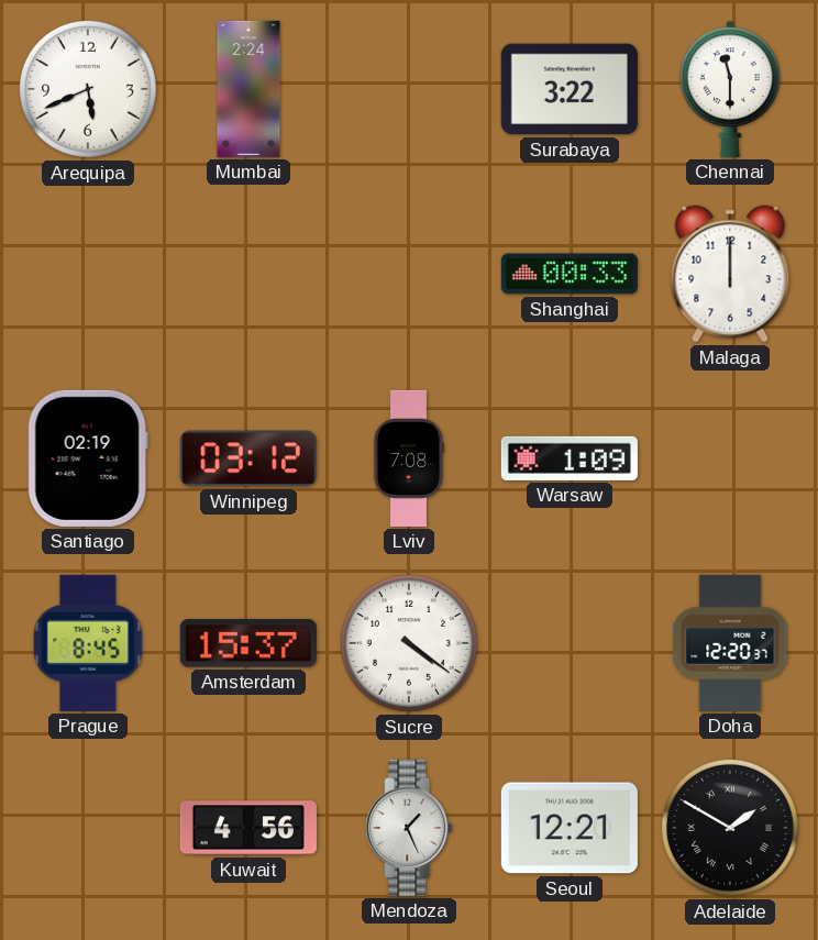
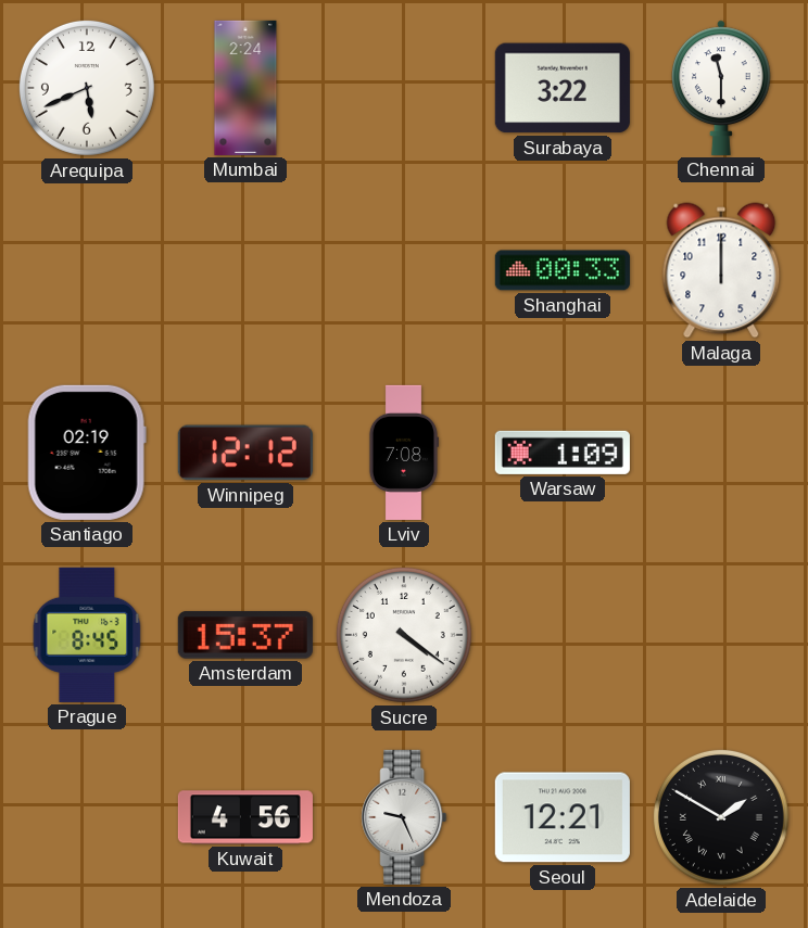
Winnipeg: 03:12 -> 12:12 (245, 453)
Doha: 12:20 -> none (730, 643)
Mendoza: 1:26 -> 9:26 (404, 817)
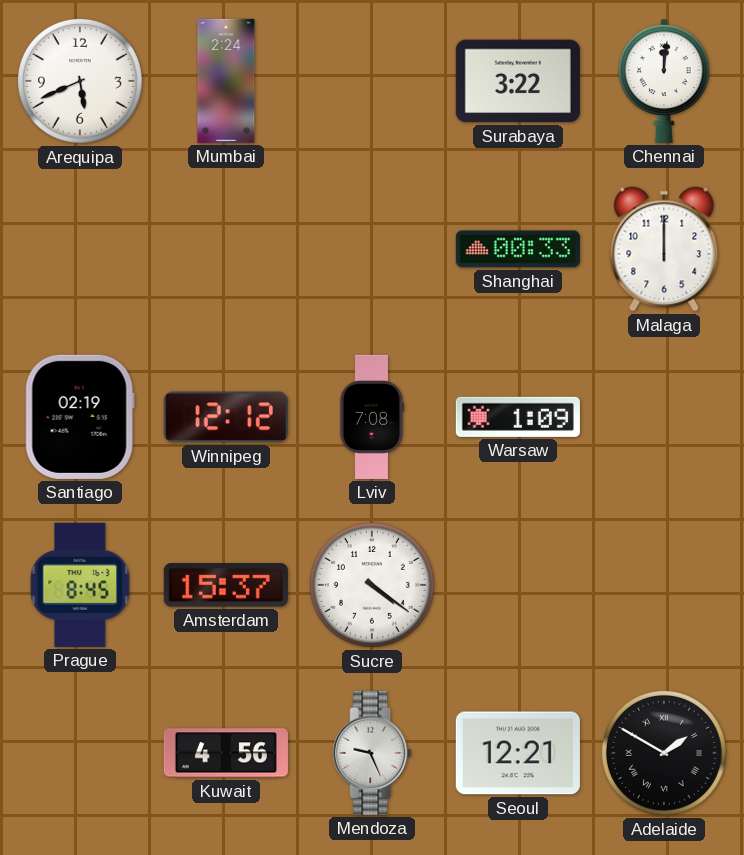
Chennai: 11:30 -> 12:01 (664, 81)
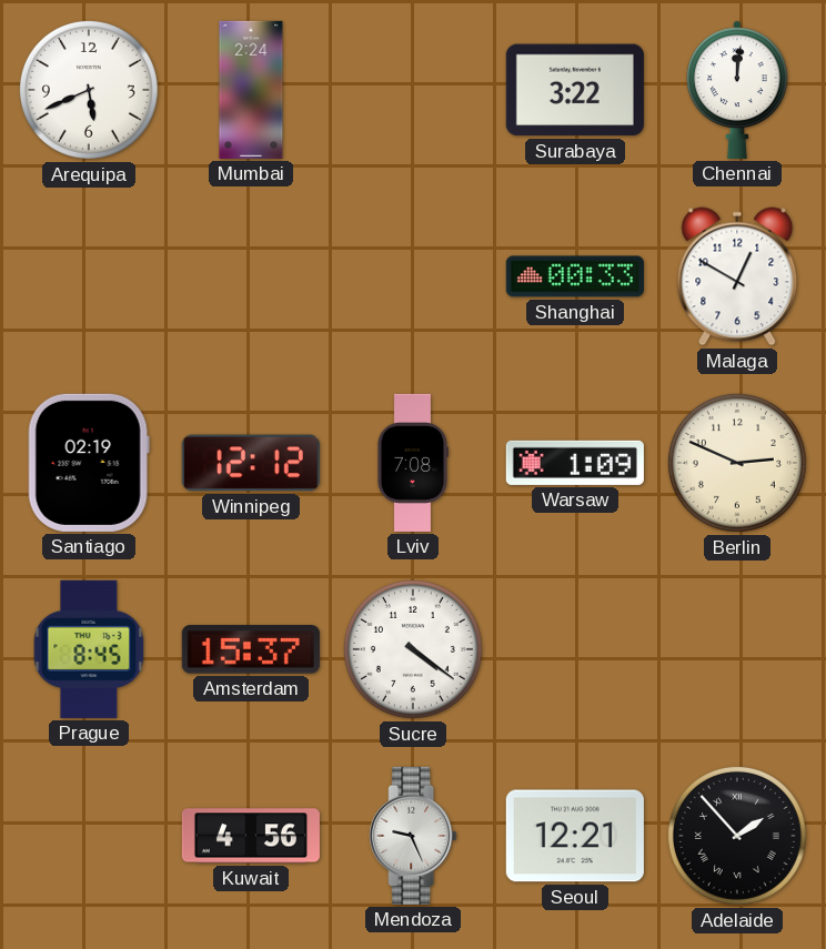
Malaga: 12:00 -> 12:50 (737, 276)
Berlin: none -> 2:49 (737, 463)
Adelaide: 1:50 -> 1:53 (737, 836)
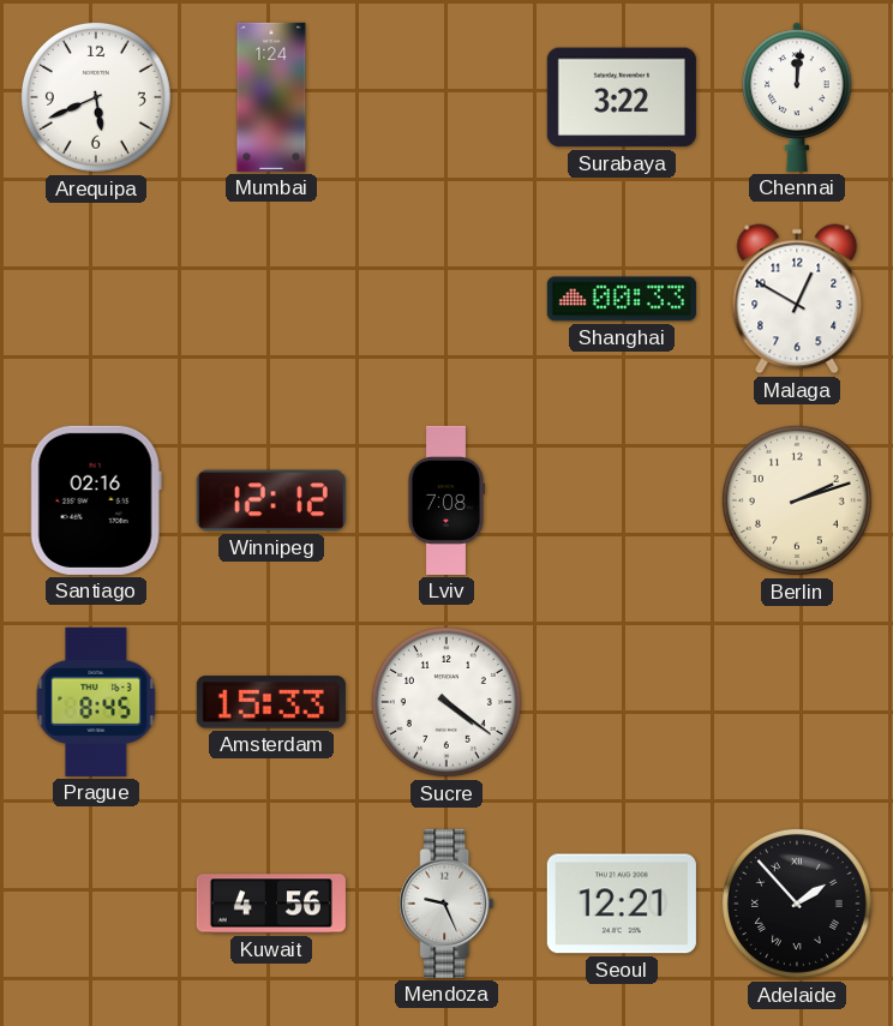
Mumbai: 2:24 -> 1:24 (271, 97)
Santiago: 02:19 -> 02:16 (96, 500)
Warsaw: 1:09 -> none (575, 463)
Berlin: 2:49 -> 2:12 (797, 500)
Amsterdam: 15:37 -> 15:33 (271, 702)
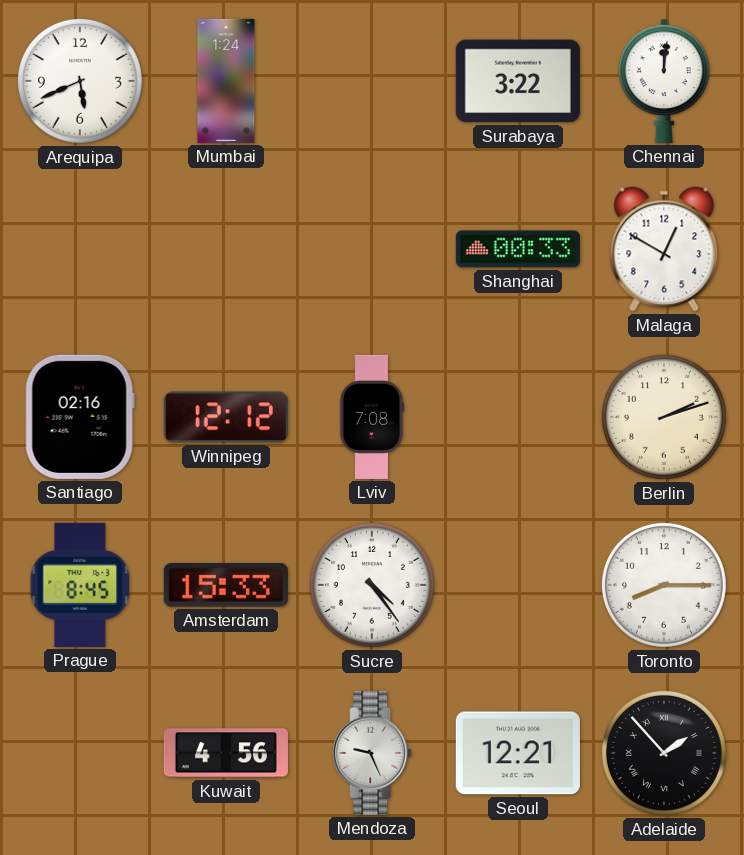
Sucre: 4:21 -> 4:24 (372, 585)
Toronto: none -> 8:15 (664, 585)
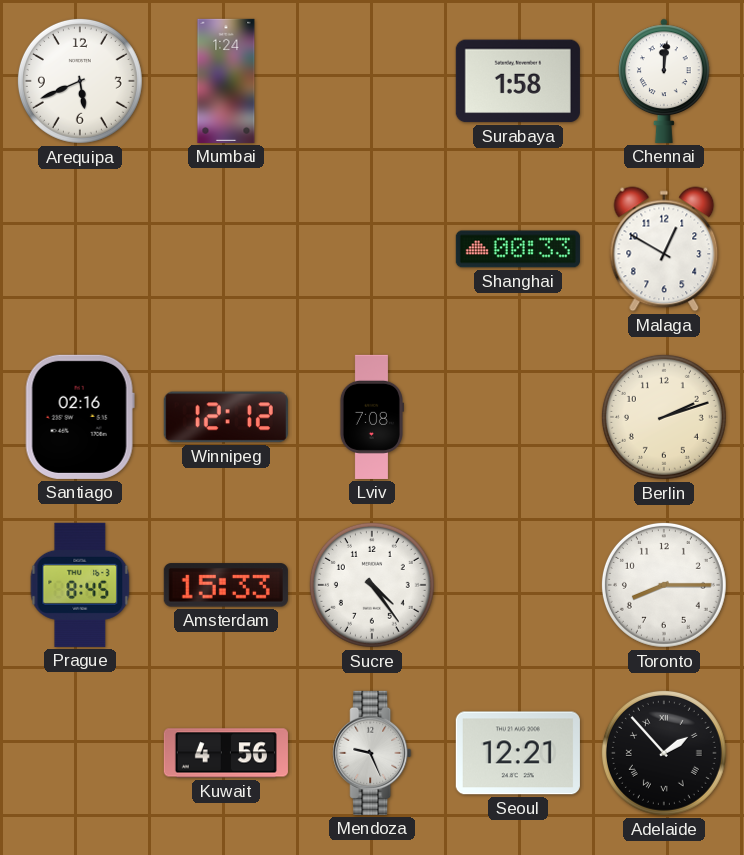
Surabaya: 3:22 -> 1:58 (518, 81)
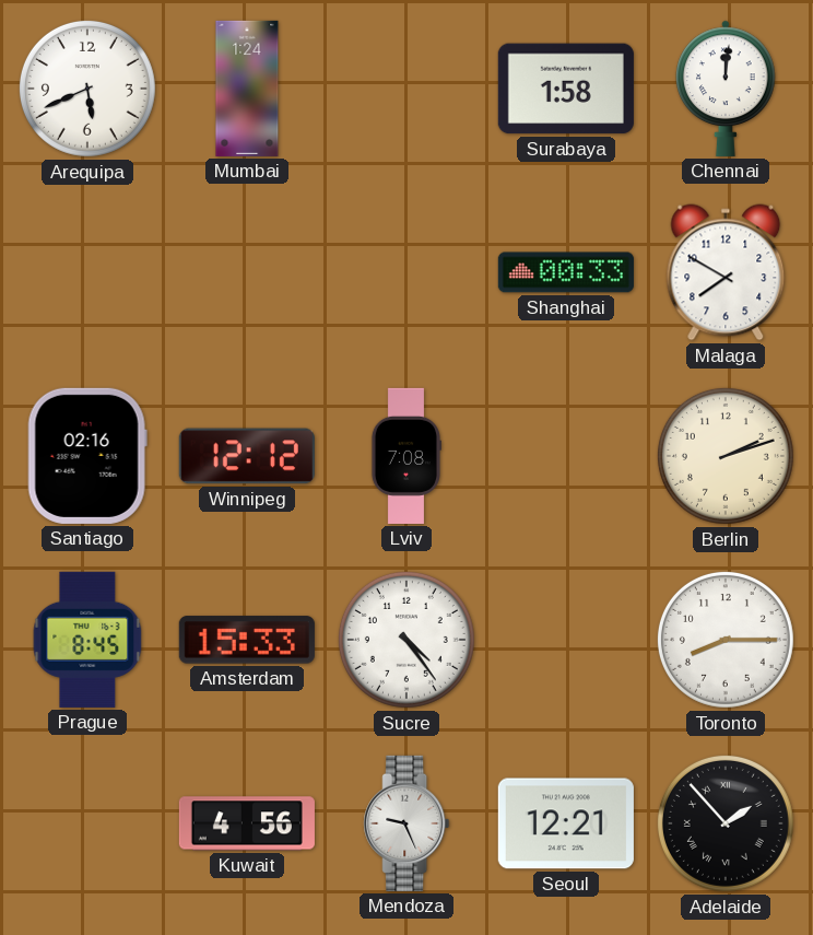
Malaga: 12:50 -> 7:50 (726, 272)
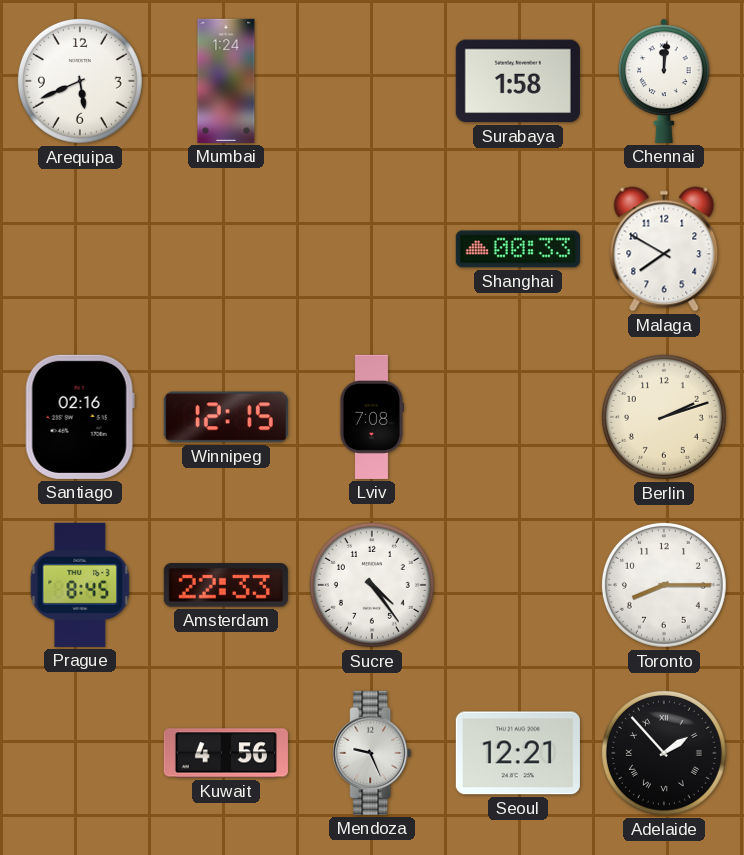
Winnipeg: 12:12 -> 12:15 (226, 417)
Amsterdam: 15:33 -> 22:33 (226, 585)
